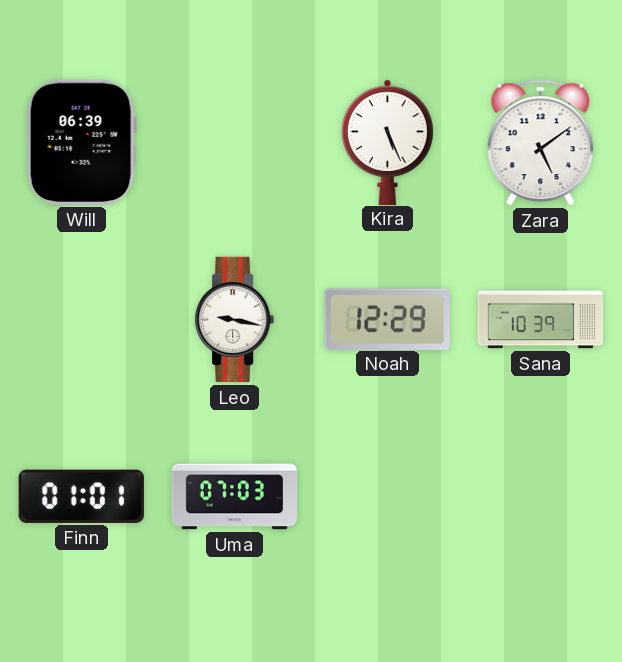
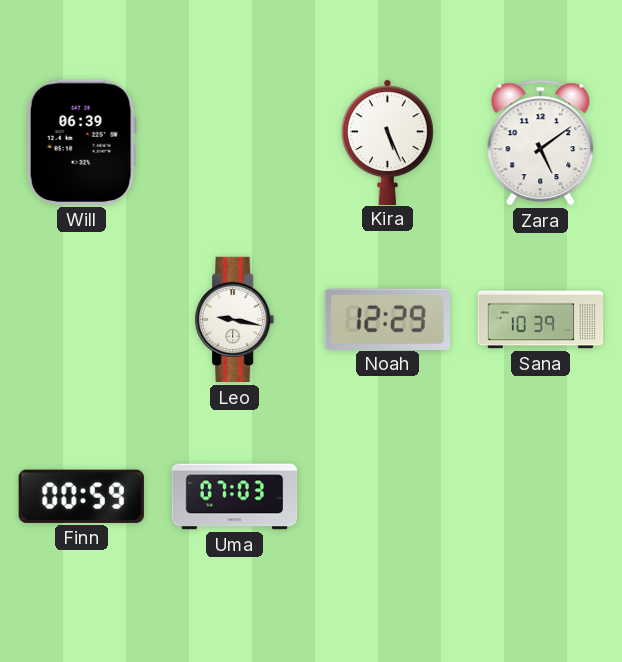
Finn: 01:01 -> 00:59 (81, 496)
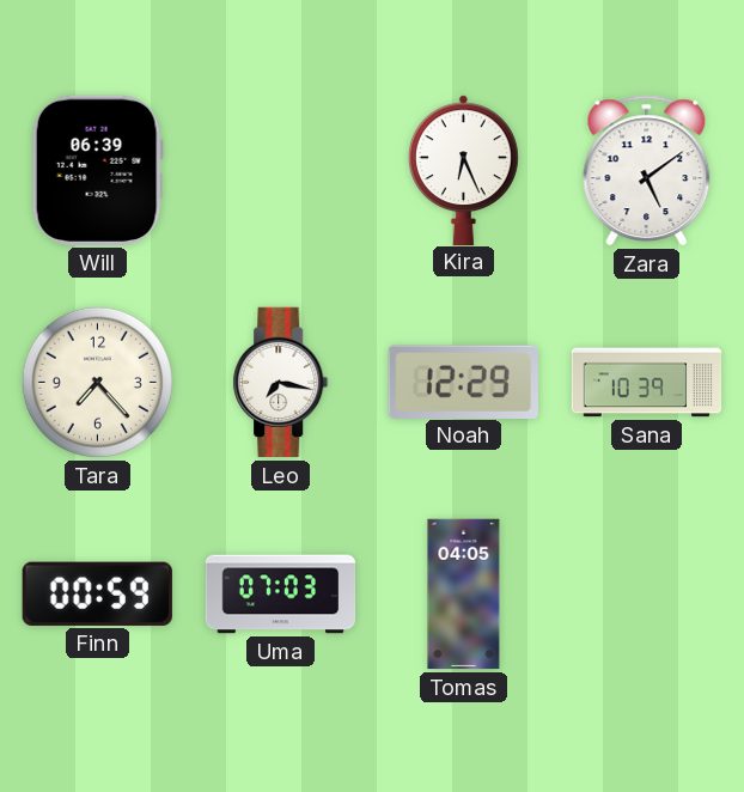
Kira: 5:26 -> 6:26 (463, 170)
Tara: none -> 7:23 (97, 382)
Leo: 9:17 -> 7:17 (281, 383)
Tomas: none -> 04:05 (464, 595)
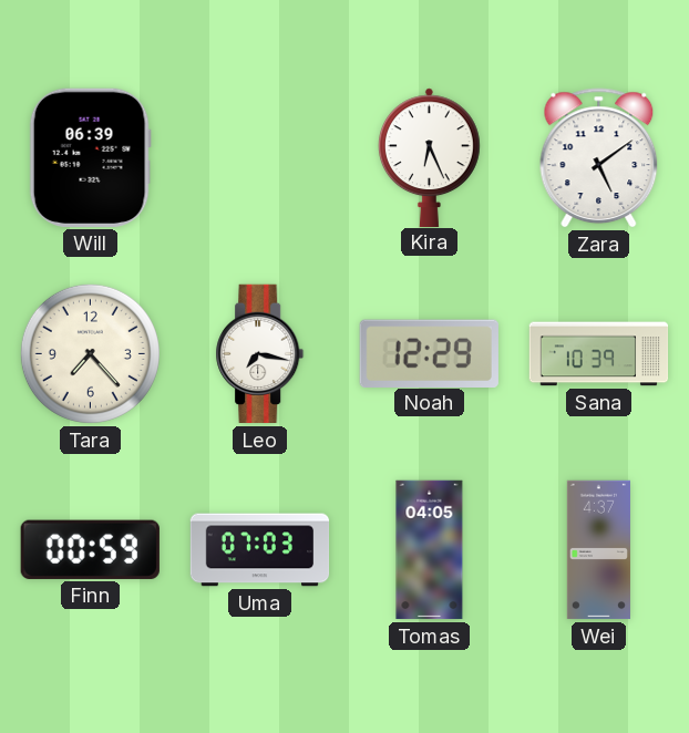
Wei: none -> 4:37 (598, 550)
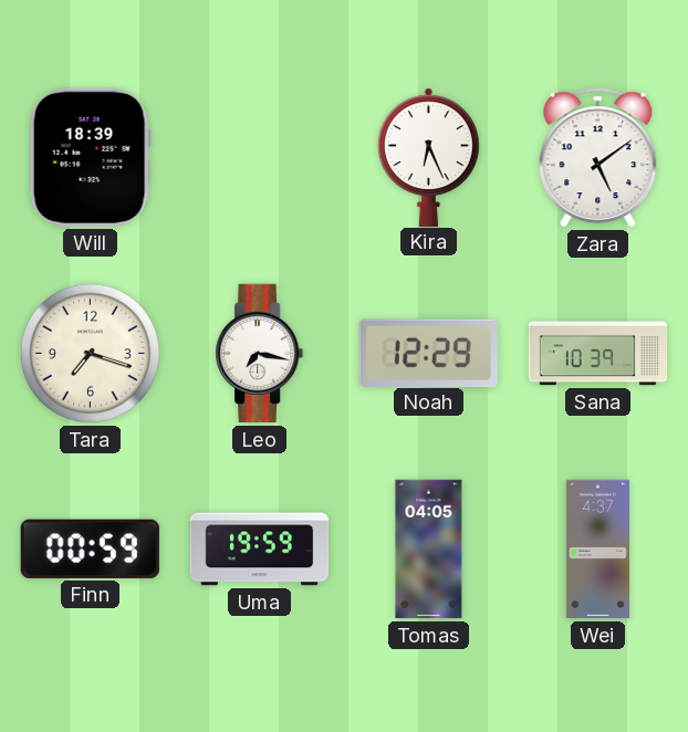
Will: 06:39 -> 18:39 (90, 157)
Tara: 7:23 -> 7:18 (90, 353)
Uma: 07:03 -> 19:59 (260, 550)
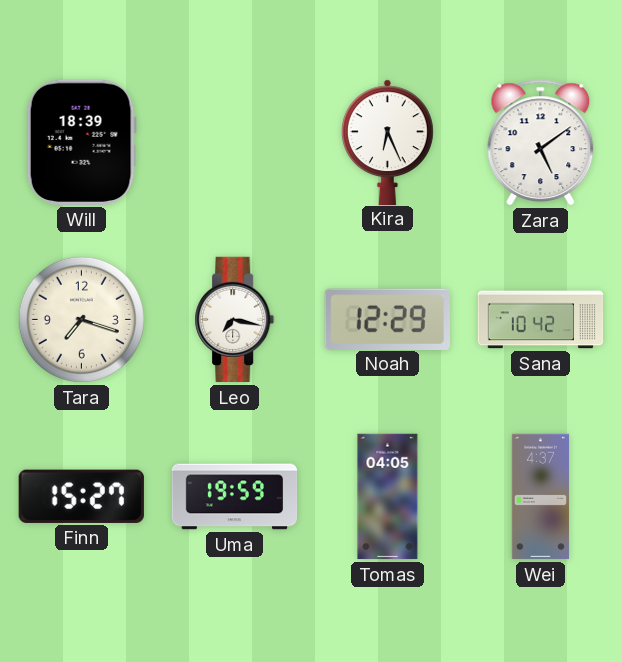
Sana: 10:39 -> 10:42 (541, 320)
Finn: 00:59 -> 15:27 (81, 496)
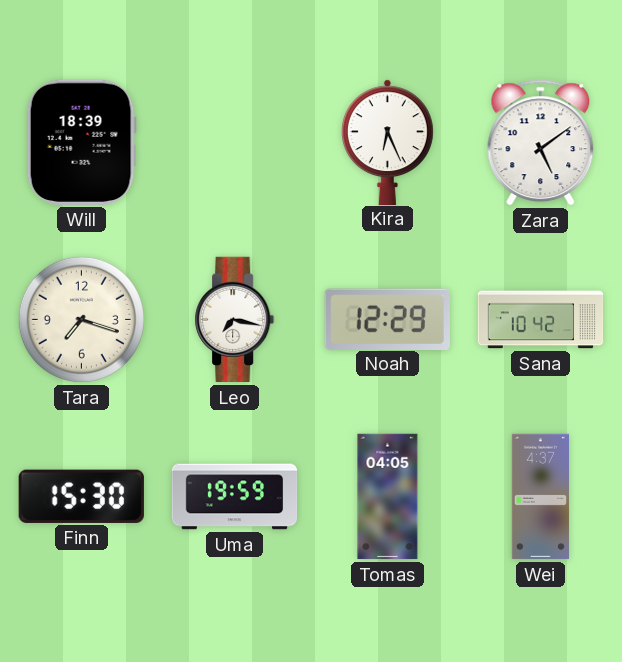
Finn: 15:27 -> 15:30 (81, 496)
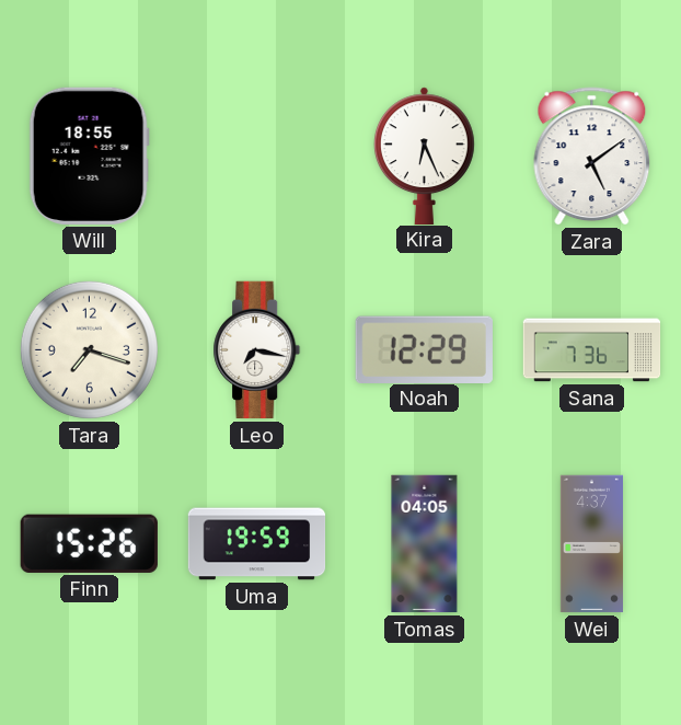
Will: 18:39 -> 18:55 (89, 156)
Sana: 10:42 -> 7:36 (592, 350)
Finn: 15:30 -> 15:26 (89, 543)
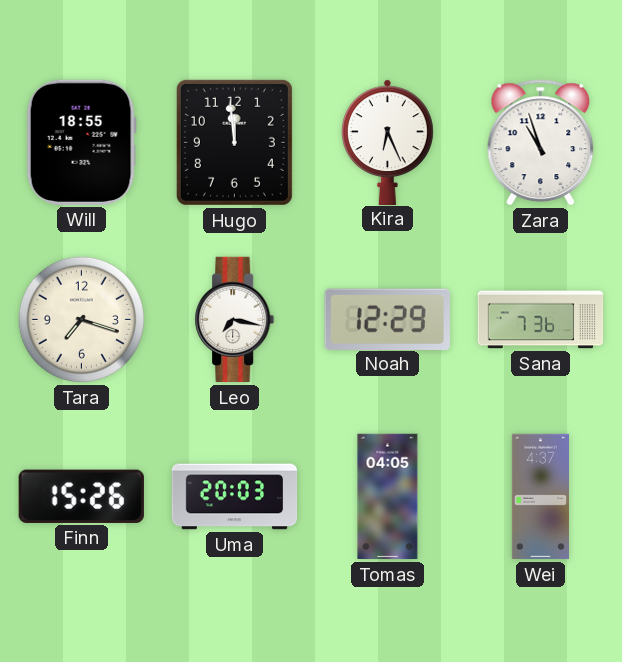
Hugo: none -> 11:59 (234, 142)
Zara: 5:09 -> 10:57 (541, 143)
Uma: 19:59 -> 20:03 (235, 497)
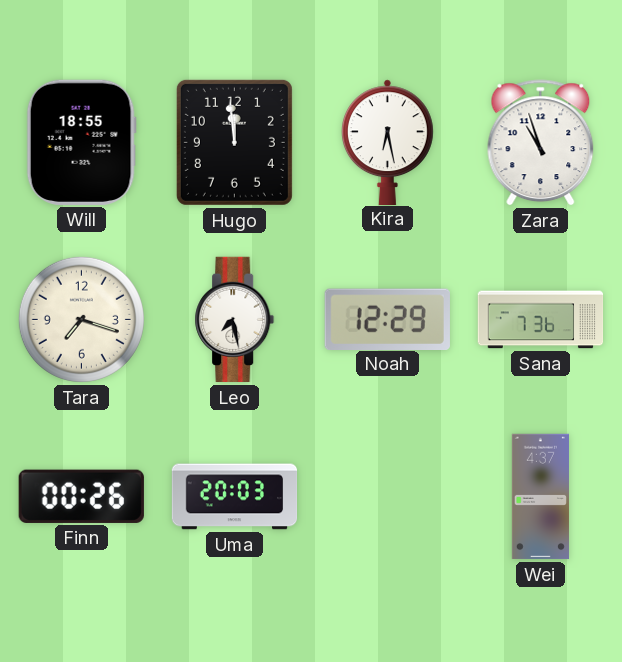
Kira: 6:26 -> 6:28 (387, 142)
Leo: 7:17 -> 7:28 (235, 320)
Finn: 15:26 -> 00:26 (81, 496)
Tomas: 04:05 -> none (388, 497)
